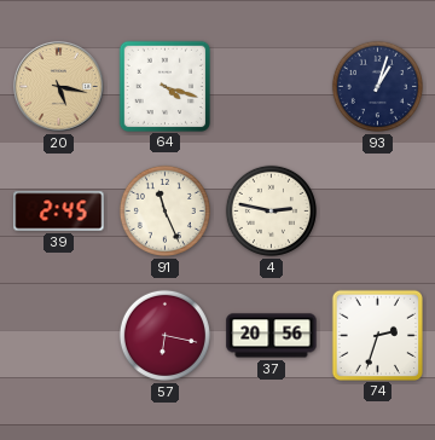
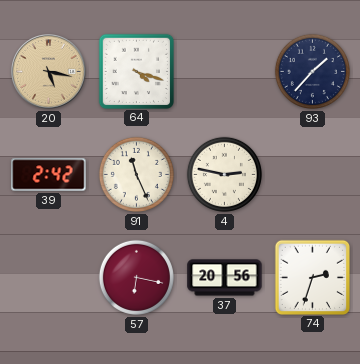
93: 1:03 -> 1:37 (312, 71)
39: 2:45 -> 2:42 (49, 175)
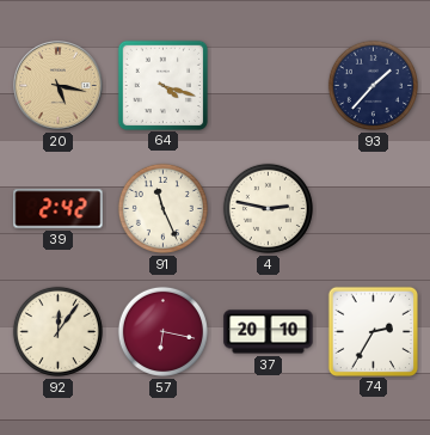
92: none -> 12:06 (57, 331)
37: 20:56 -> 20:10 (269, 332)
74: 2:33 -> 2:35 (373, 331)
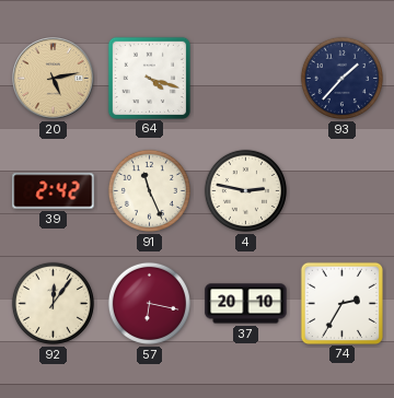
20: 5:17 -> 5:13 (54, 79)
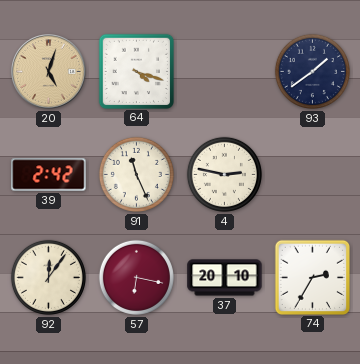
20: 5:13 -> 5:03 (49, 72)
93: 1:37 -> 1:39 (312, 71)
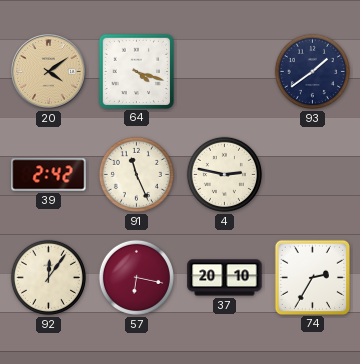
20: 5:03 -> 4:09 (49, 72)
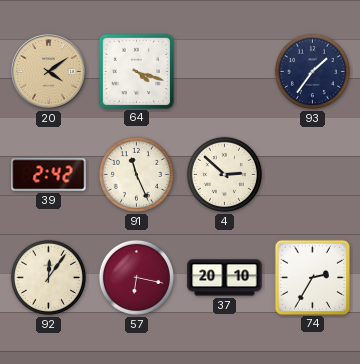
93: 1:39 -> 1:36 (312, 71)
4: 2:47 -> 2:52 (224, 174)
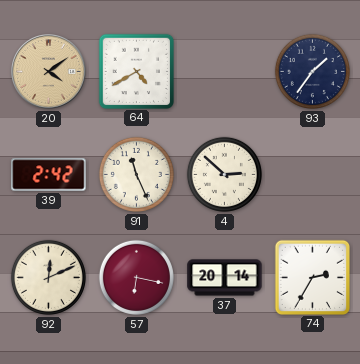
64: 4:18 -> 4:40 (136, 71)
92: 12:06 -> 12:11 (48, 277)
37: 20:10 -> 20:14 (225, 278)
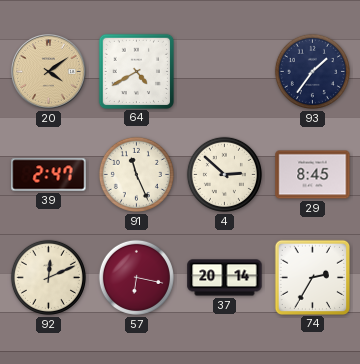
39: 2:42 -> 2:47 (49, 175)
29: none -> 8:45 (313, 175)
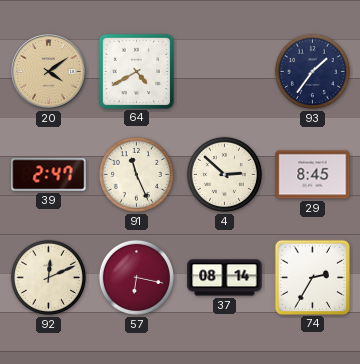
37: 20:14 -> 08:14 (225, 278)
